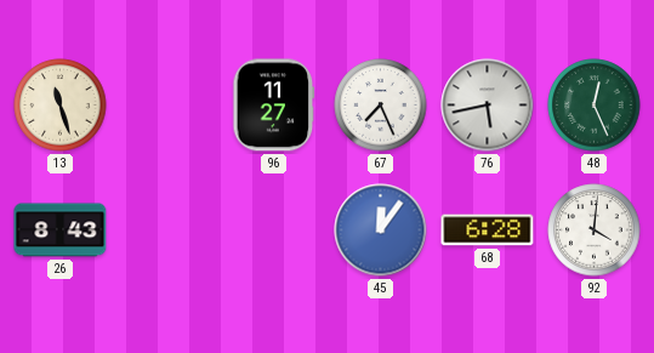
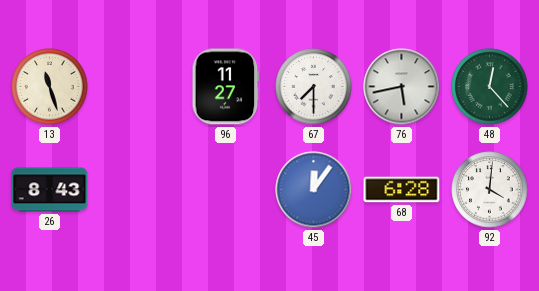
67: 7:26 -> 7:30 (314, 87)
48: 12:26 -> 12:23 (490, 87)
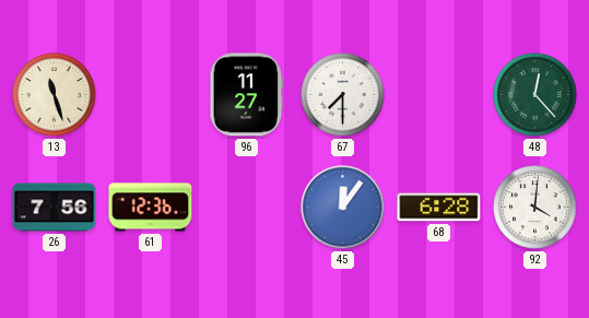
76: 5:43 -> none (402, 87)
26: 8:43 -> 7:56 (55, 208)
61: none -> 12:36 (151, 208)
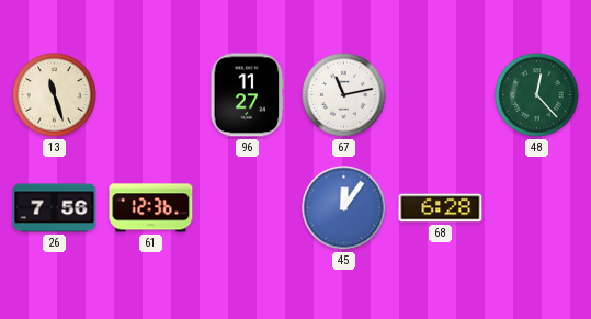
67: 7:30 -> 11:13 (344, 95)
92: 4:01 -> none (535, 208)
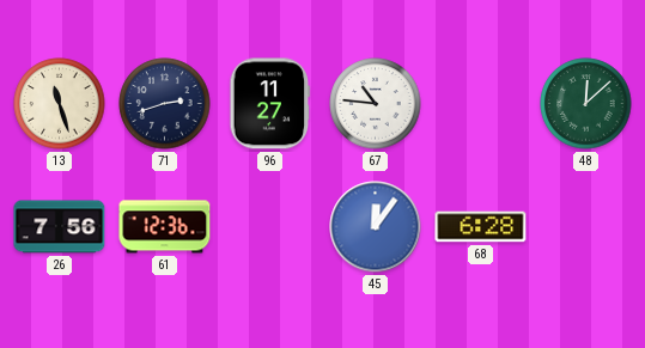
71: none -> 2:42 (165, 104)
67: 11:13 -> 10:46 (376, 104)
48: 12:23 -> 12:08 (586, 104)
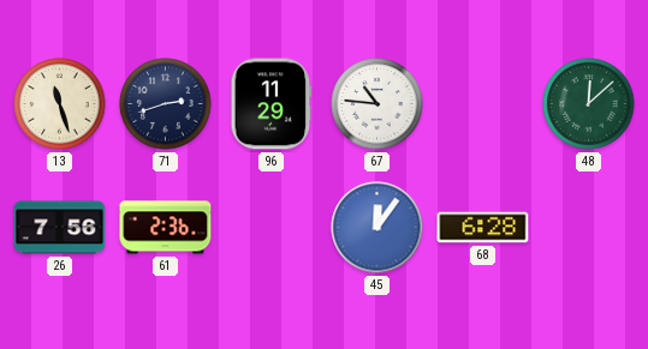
96: 11:27 -> 11:29 (272, 104)
61: 12:36 -> 2:36 (166, 228)
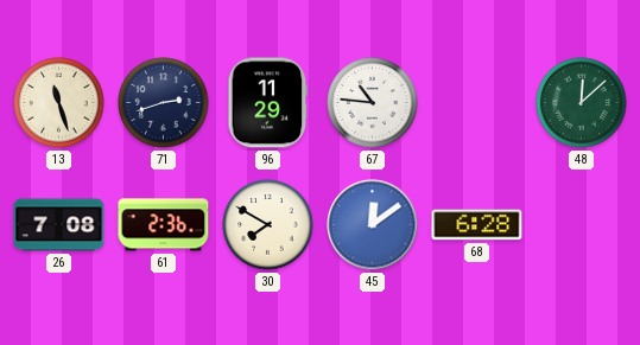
26: 7:56 -> 7:08 (59, 225)
30: none -> 7:50 (268, 225)
45: 12:06 -> 12:09 (373, 225)
